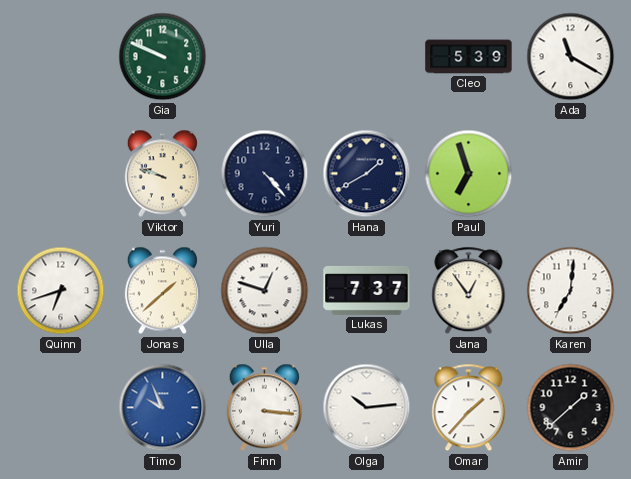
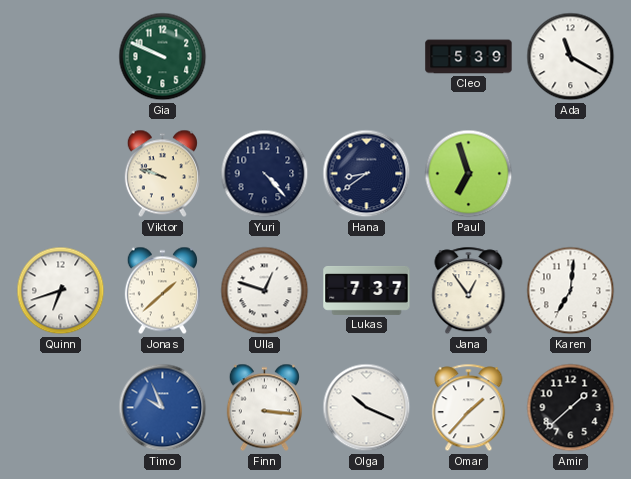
Hana: 1:40 -> 8:39 (367, 174)
Olga: 10:14 -> 10:19 (367, 408)
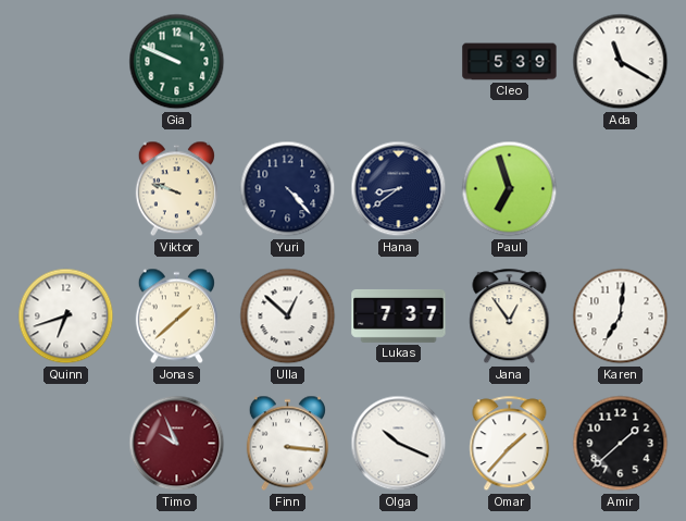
Ulla: 12:48 -> 12:52 (288, 317)
Timo dial: blue -> burgundy (177, 444)
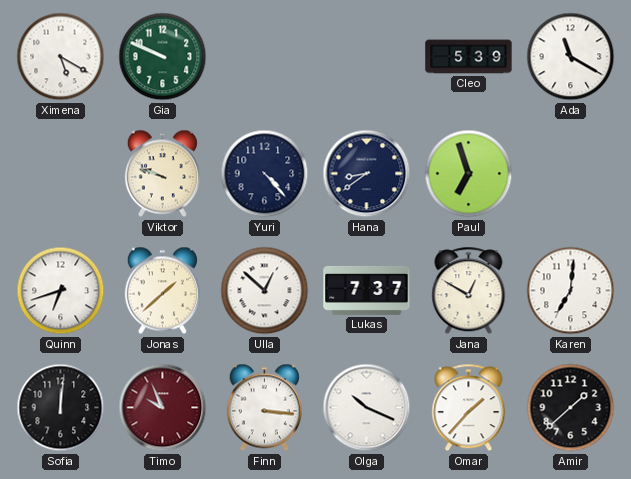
Ximena: none -> 5:20 (61, 57)
Jana: 12:54 -> 12:50 (469, 291)
Sofia: none -> 12:01 (61, 408)
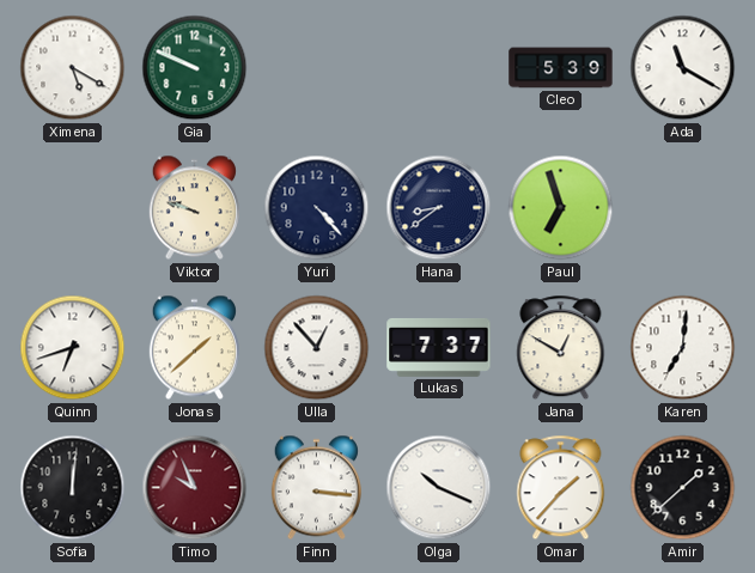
Ulla: 12:52 -> 12:53 (317, 348)
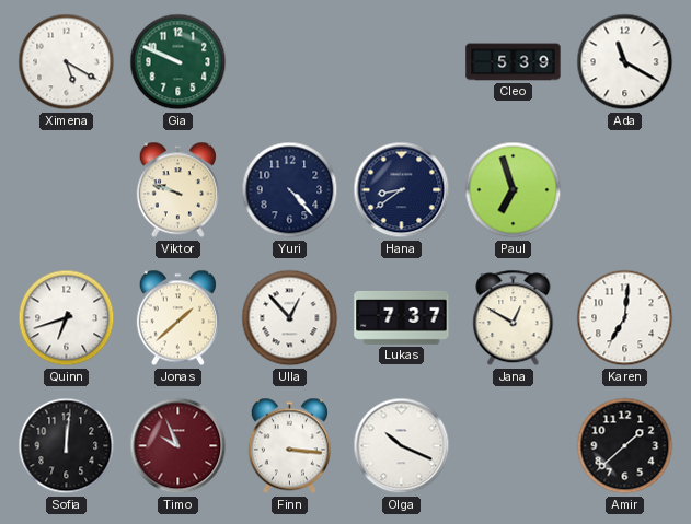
Omar: 1:37 -> none (561, 488)
